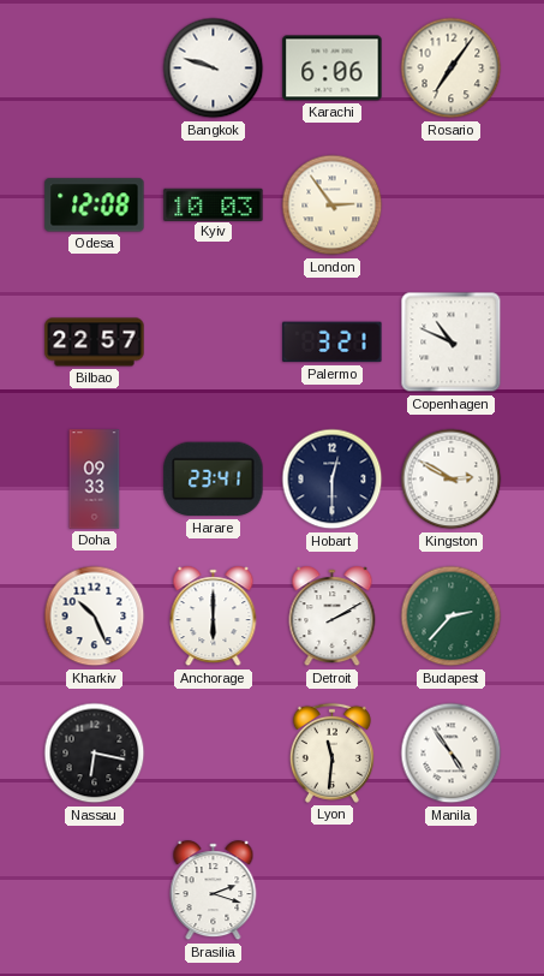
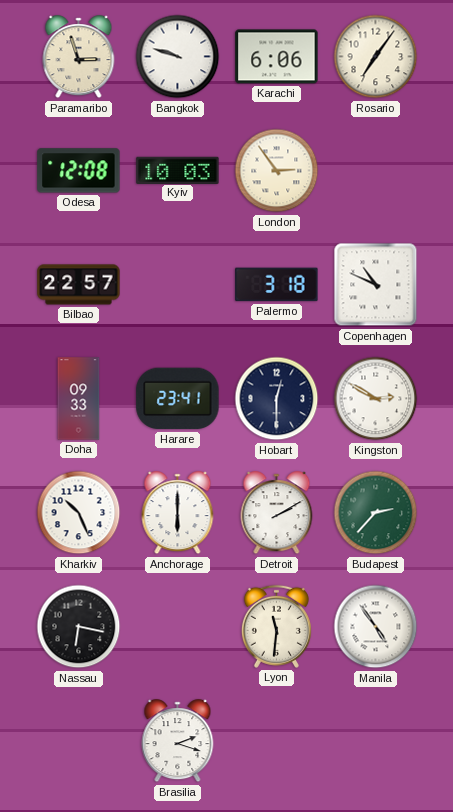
Paramaribo: none -> 2:57 (79, 57)
Palermo: 3:21 -> 3:18 (277, 285)
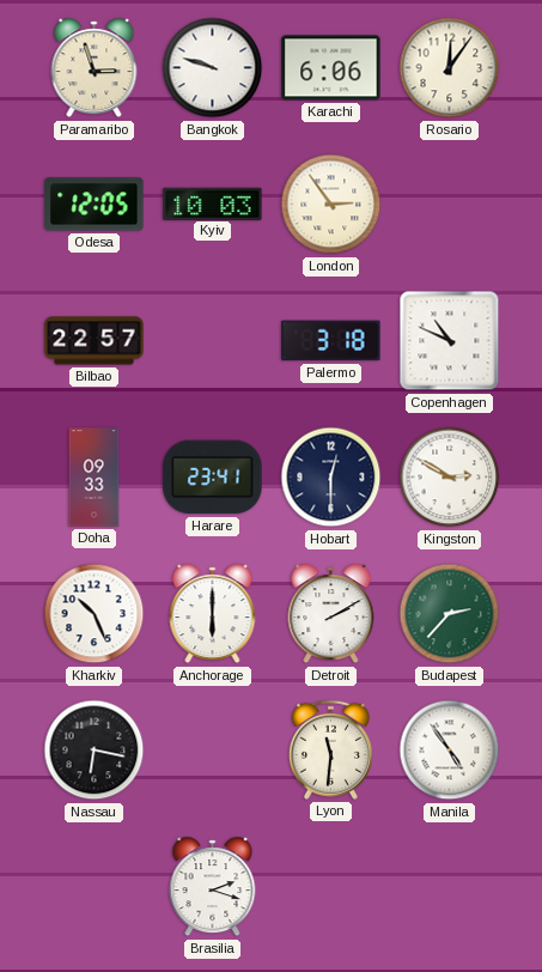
Rosario: 7:06 -> 12:06 (450, 68)
Odesa: 12:08 -> 12:05 (95, 205)
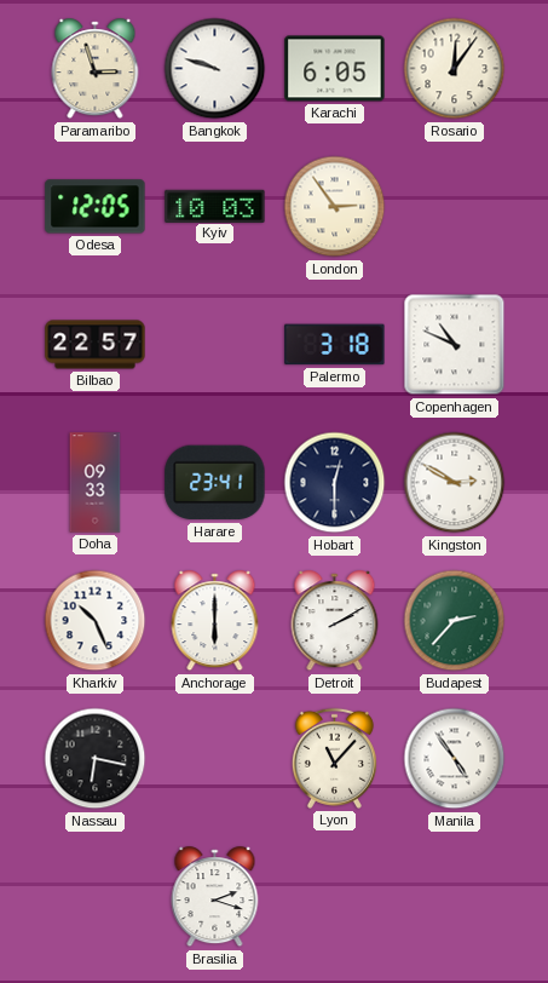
Karachi: 6:06 -> 6:05 (335, 69)
Lyon: 11:31 -> 11:07 (334, 758)
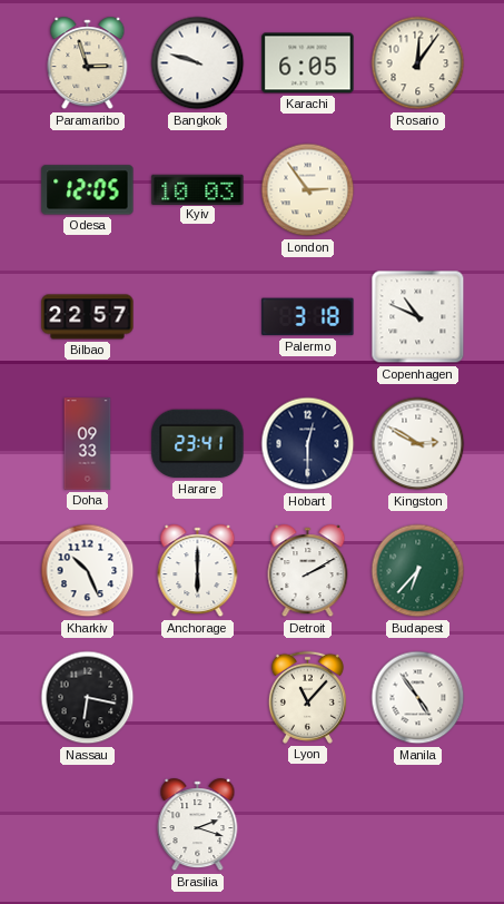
Budapest: 2:37 -> 6:37 (418, 571)
